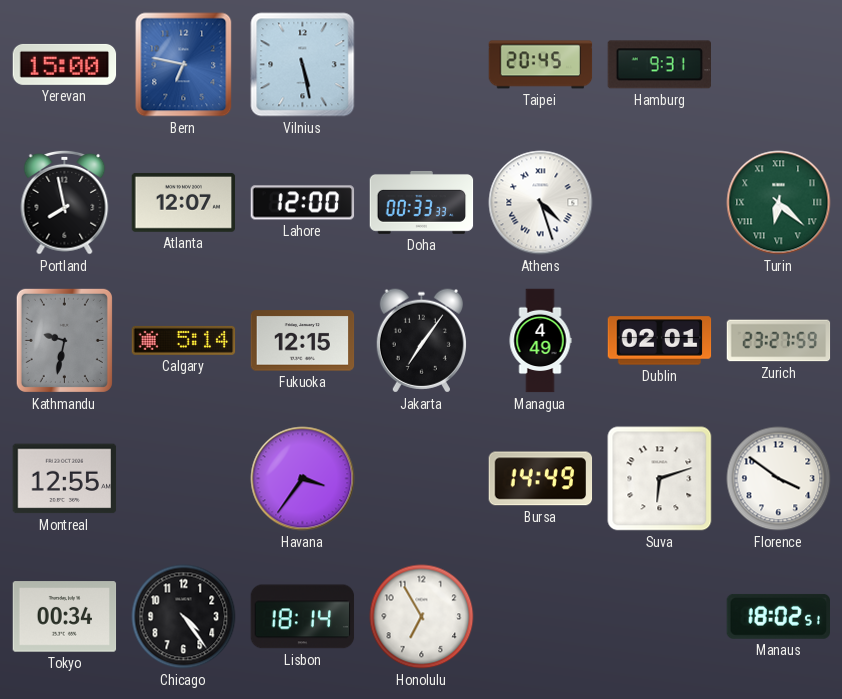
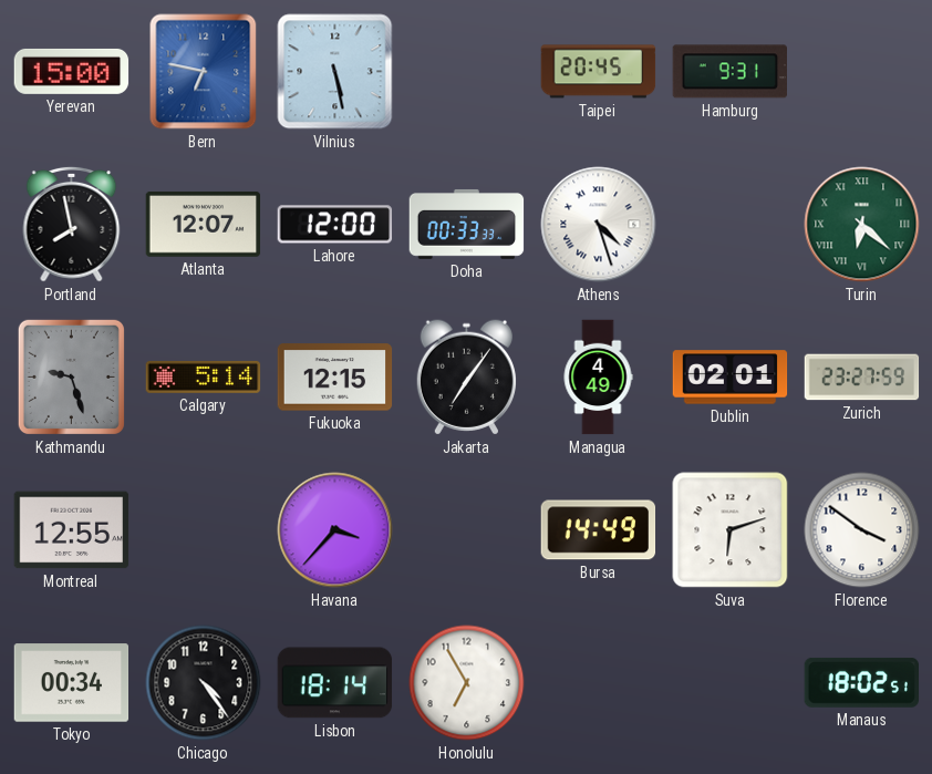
Kathmandu: 9:32 -> 9:27 (71, 376)
Havana: 3:36 -> 3:37 (335, 530)
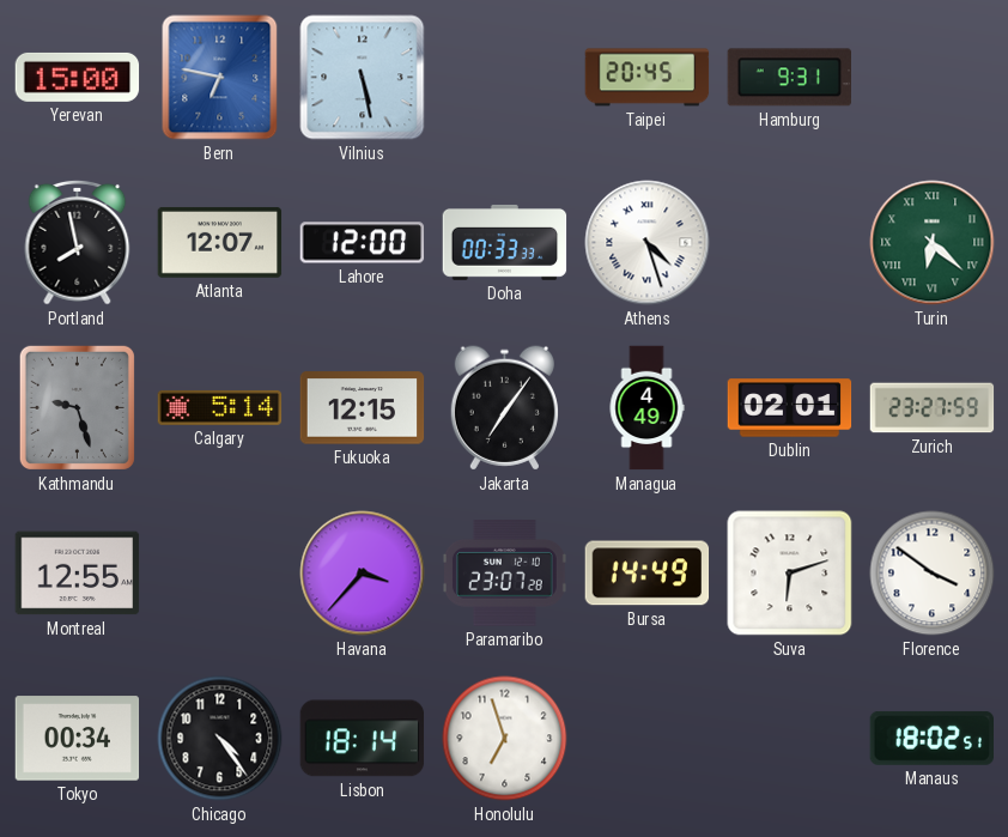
Paramaribo: none -> 23:07 (504, 574)
Honolulu: 6:55 -> 6:57 (505, 739)
